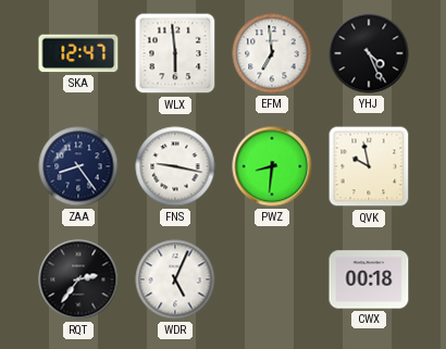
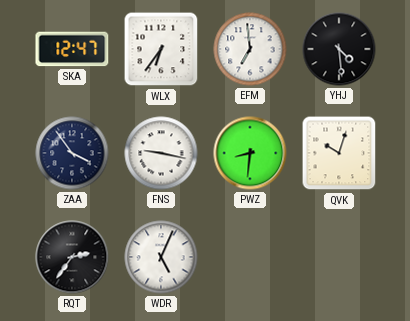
WLX: 5:59 -> 6:36 (161, 49)
YHJ: 4:26 -> 4:29 (339, 49)
ZAA: 8:24 -> 3:54 (72, 153)
QVK: 9:58 -> 10:03 (339, 153)
CWX: 00:18 -> none (369, 279)
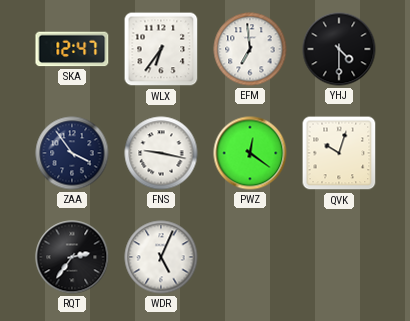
YHJ: 4:29 -> 4:30 (339, 49)
PWZ: 8:31 -> 12:21 (250, 153)
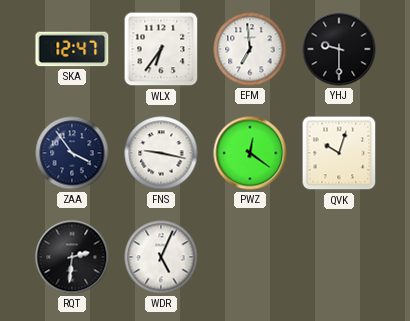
YHJ: 4:30 -> 9:30 (339, 49)
RQT: 2:36 -> 2:31 (72, 257)
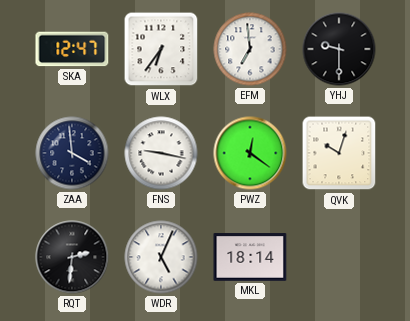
ZAA: 3:54 -> 3:59 (72, 153)
MKL: none -> 18:14 (250, 257)
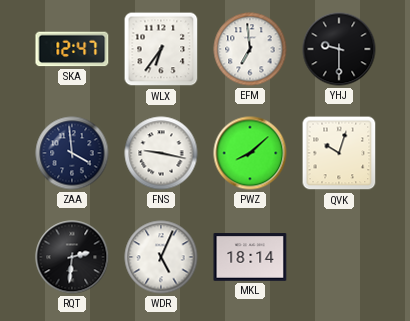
PWZ: 12:21 -> 8:08 (250, 153)
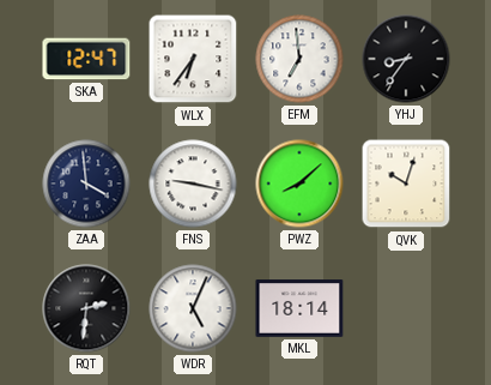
YHJ: 9:30 -> 8:36 (406, 59)
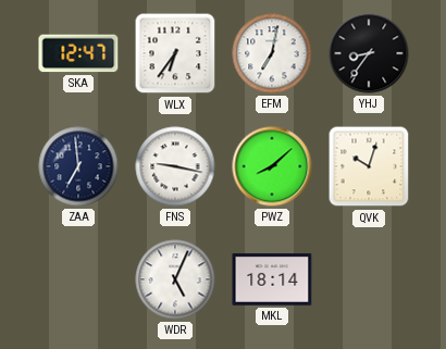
EFM: 6:59 -> 7:02 (272, 53)
ZAA: 3:59 -> 6:59 (78, 166)
RQT: 2:31 -> none (86, 308)
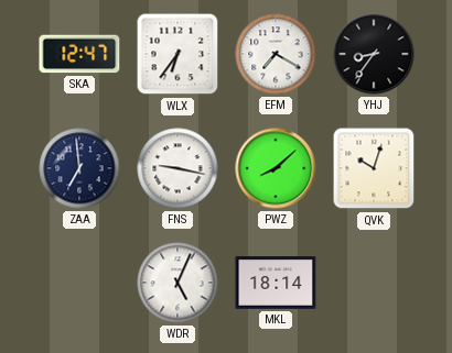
EFM: 7:02 -> 7:20 (276, 54)
